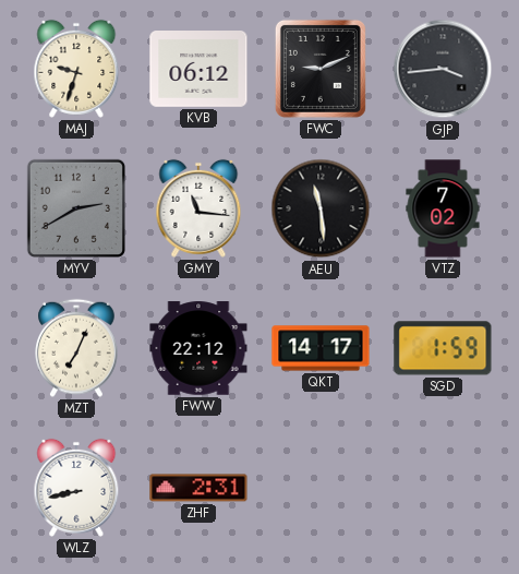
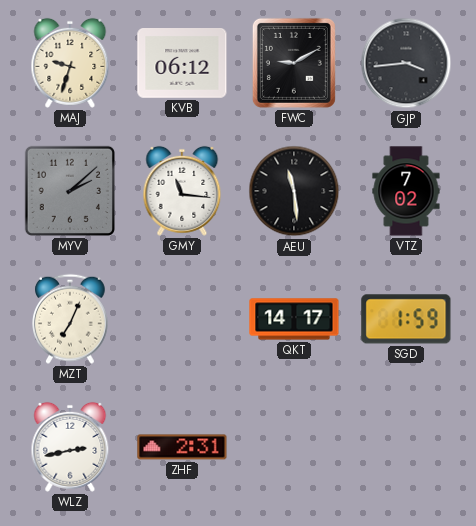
FWC: 9:11 -> 9:10 (294, 63)
MYV: 2:40 -> 2:08 (70, 191)
FWW: 22:12 -> none (198, 348)
WLZ: 8:43 -> 2:43 (70, 447)
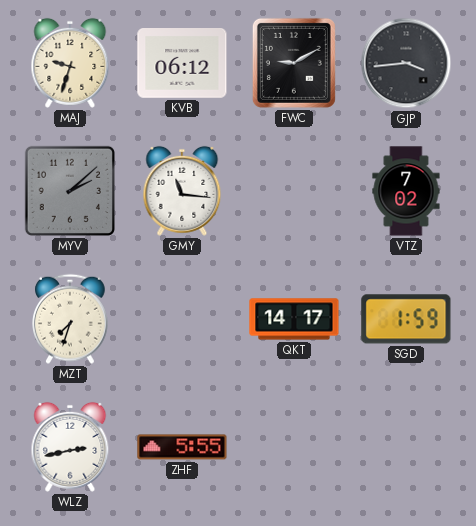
AEU: 11:29 -> none (294, 191)
MZT: 7:04 -> 7:33 (71, 319)
ZHF: 2:31 -> 5:55 (182, 447)
